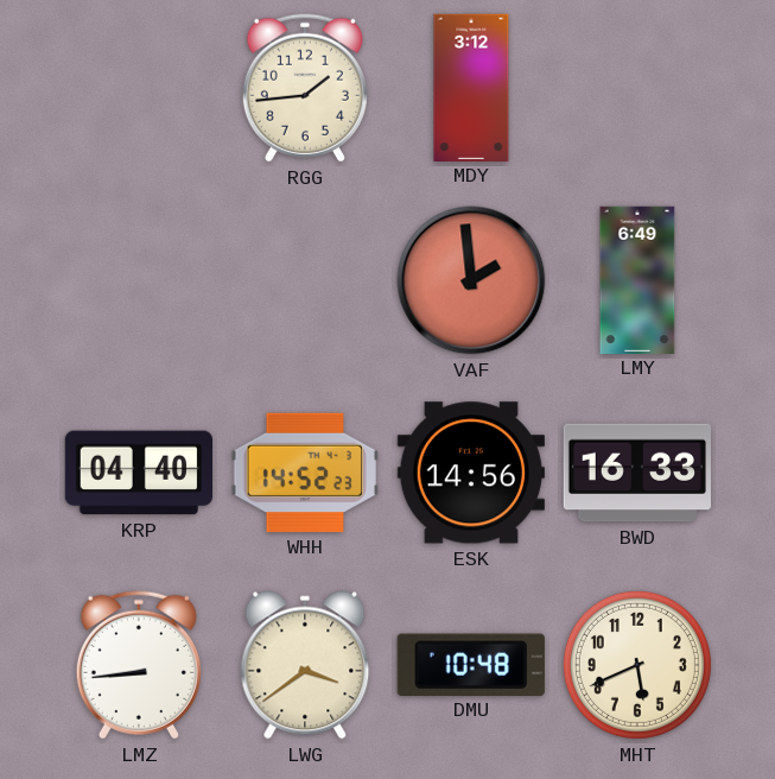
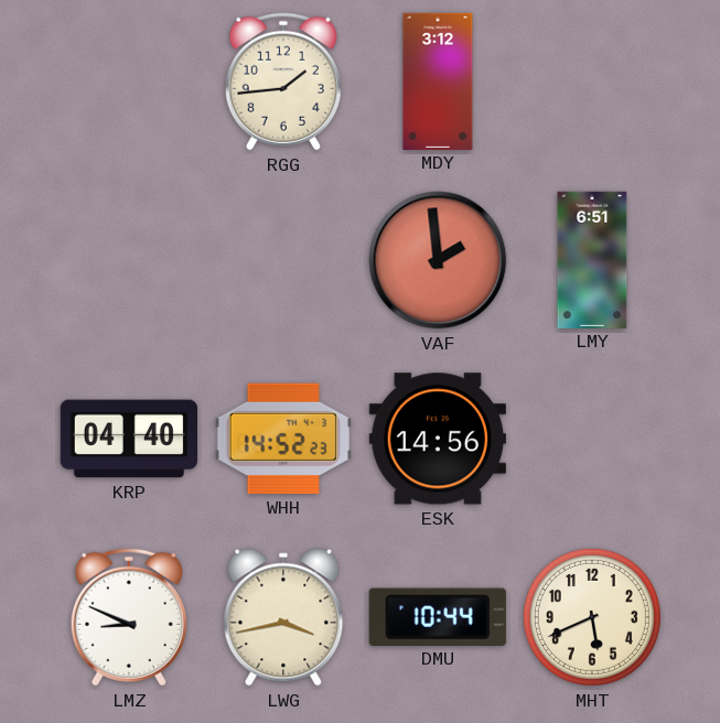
LMY: 6:49 -> 6:51 (592, 259)
BWD: 16:33 -> none (636, 473)
LMZ: 8:44 -> 8:49 (129, 617)
LWG: 3:39 -> 3:43 (283, 617)
DMU: 10:48 -> 10:44 (438, 616)
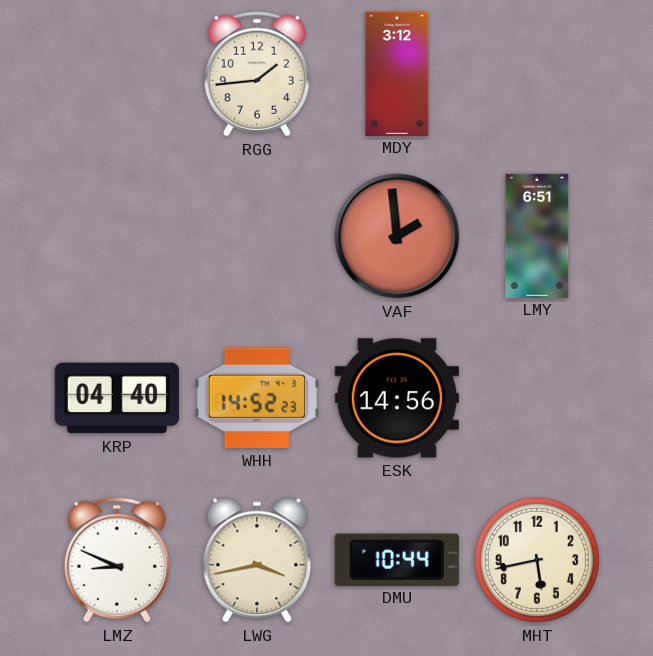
MHT: 5:41 -> 5:43 (537, 560)
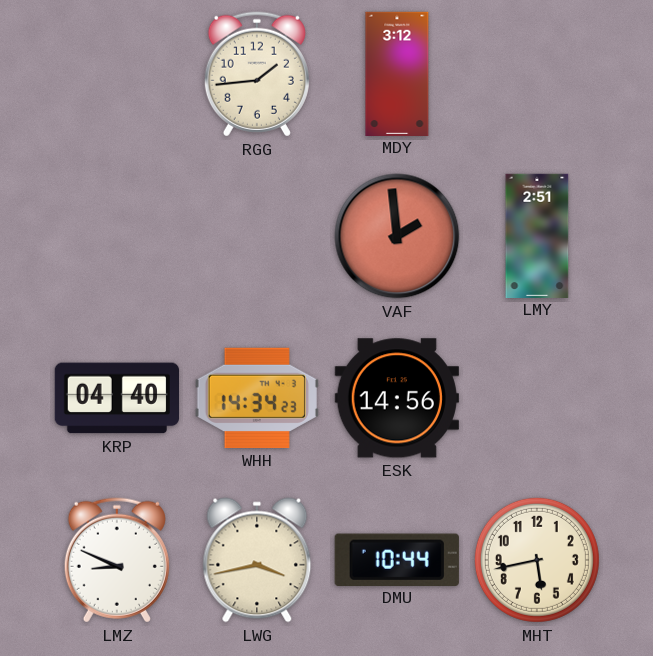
LMY: 6:51 -> 2:51 (537, 235)
WHH: 14:52 -> 14:34 (257, 398)
